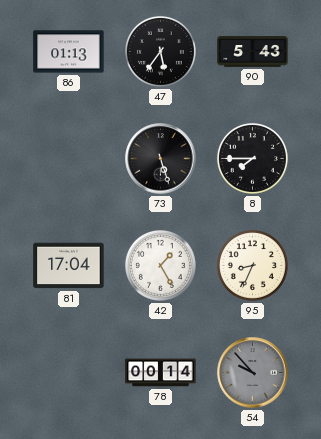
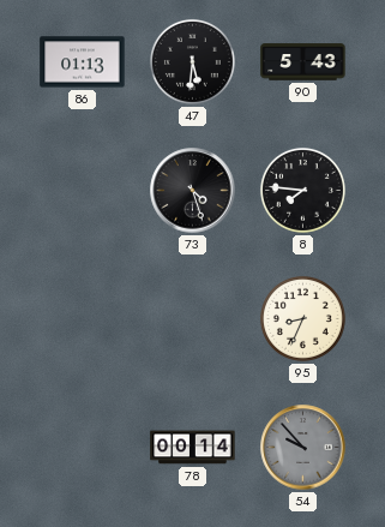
47: 5:36 -> 5:31 (192, 61)
73: 5:27 -> 4:27 (193, 191)
8: 7:45 -> 7:46 (302, 190)
81: 17:04 -> none (69, 266)
42: 1:25 -> none (160, 265)
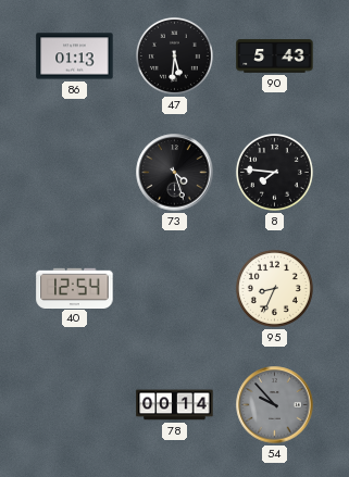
40: none -> 12:54 (75, 288)
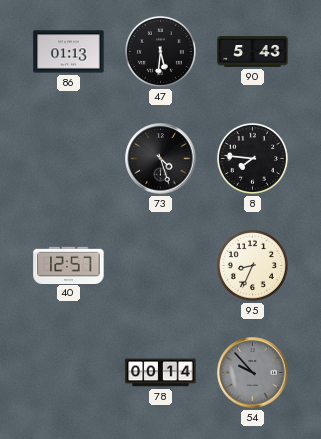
40: 12:54 -> 12:57 (69, 265)
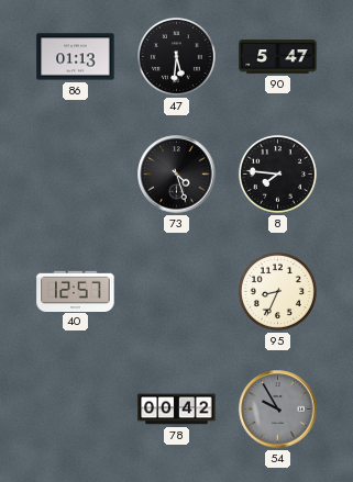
90: 5:43 -> 5:47 (278, 57)
78: 00:14 -> 00:42 (177, 410)
54: 9:53 -> 9:55 (278, 410)
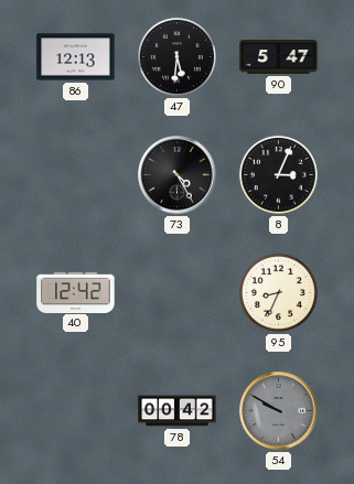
86: 01:13 -> 12:13 (76, 57)
73: 4:27 -> 4:25 (178, 175)
8: 7:46 -> 3:04 (278, 174)
40: 12:57 -> 12:42 (76, 292)
54: 9:55 -> 9:50 (279, 411)
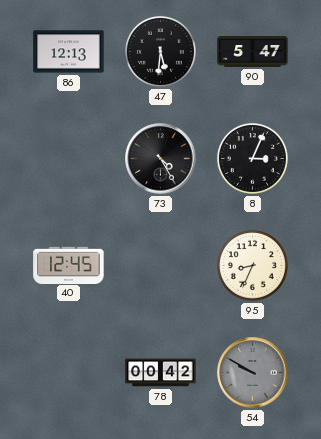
40: 12:42 -> 12:45 (69, 265)
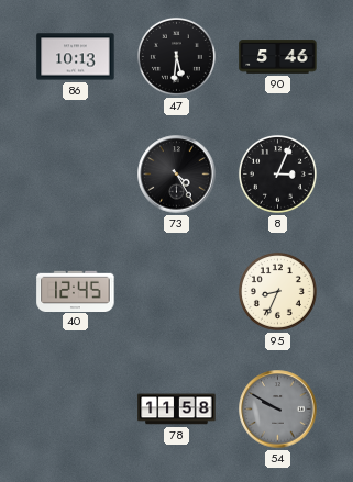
86: 12:13 -> 10:13 (76, 57)
90: 5:47 -> 5:46 (278, 57)
78: 00:42 -> 11:58 (177, 410)
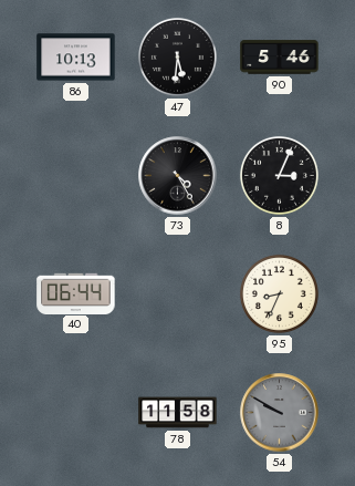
40: 12:45 -> 06:44 (76, 293)
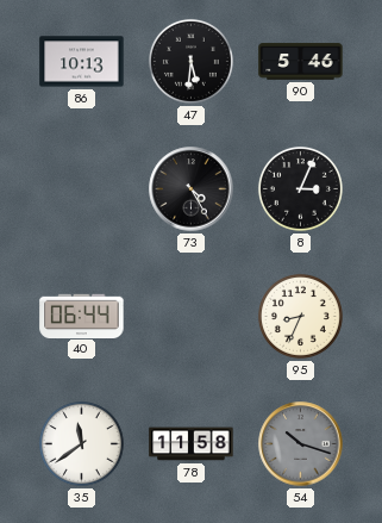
35: none -> 11:39 (81, 443)
54: 9:50 -> 10:18 (301, 444)
